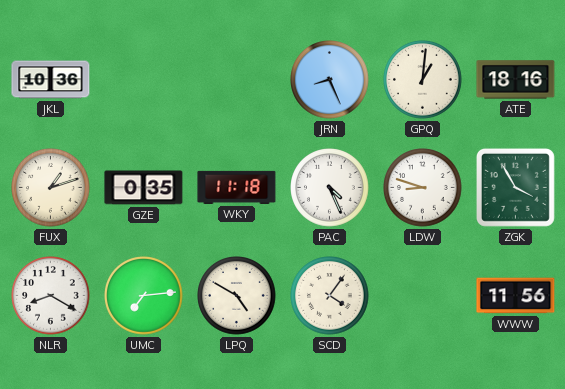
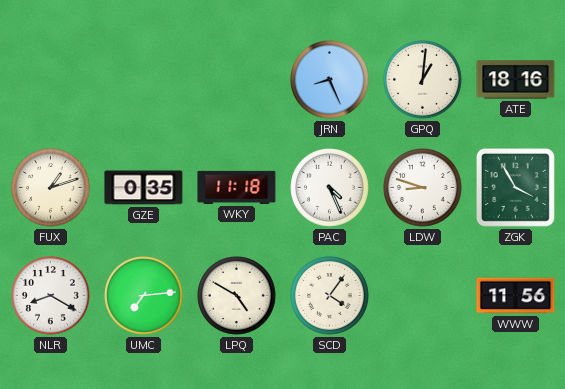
JKL: 10:36 -> none (51, 80)
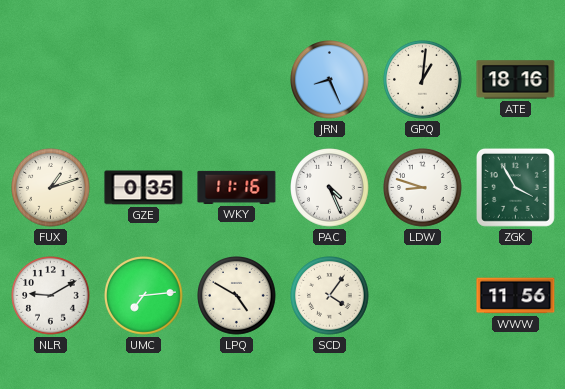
WKY: 11:18 -> 11:16 (237, 187)
NLR: 8:20 -> 9:10 (51, 296)
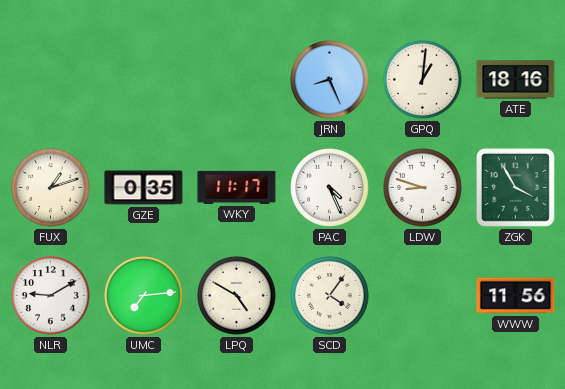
WKY: 11:16 -> 11:17 (237, 187)
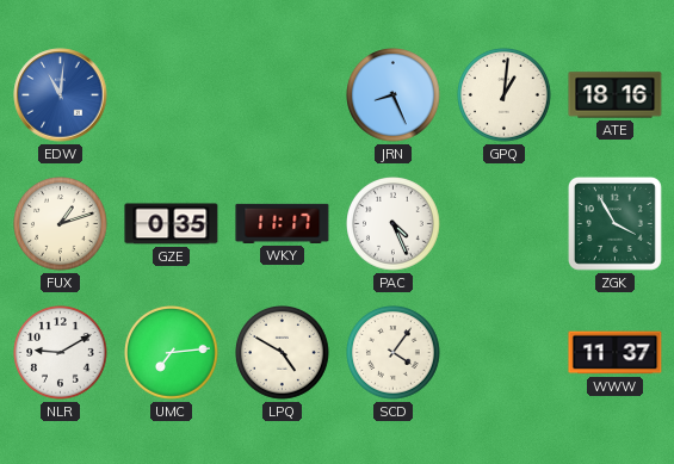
EDW: none -> 11:01 (61, 95)
LDW: 8:48 -> none (423, 188)
WWW: 11:56 -> 11:37 (616, 353)
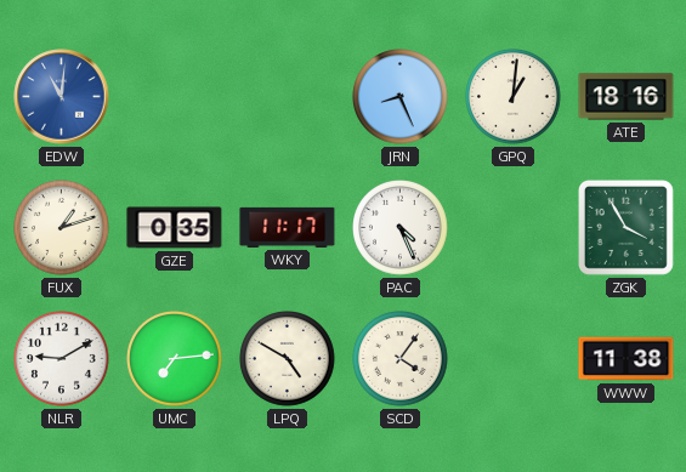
WWW: 11:37 -> 11:38 (627, 359)
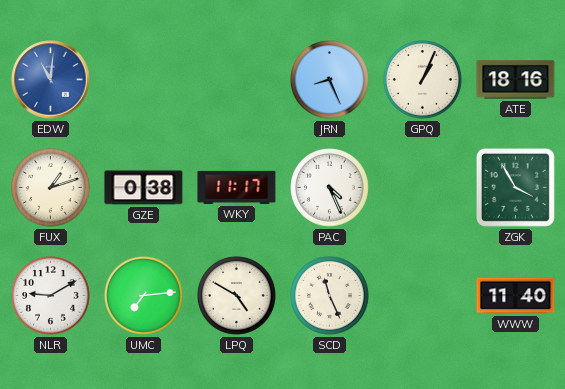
GPQ: 1:01 -> 1:04 (423, 80)
GZE: 0:35 -> 0:38 (144, 188)
SCD: 4:06 -> 11:26 (330, 296)
WWW: 11:38 -> 11:40 (516, 296)
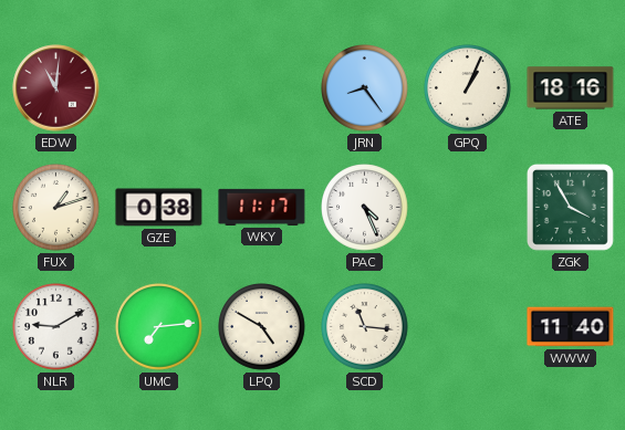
EDW dial: blue -> burgundy (56, 88)
JRN: 8:26 -> 8:24 (365, 88)
SCD: 11:26 -> 11:16 (365, 327)
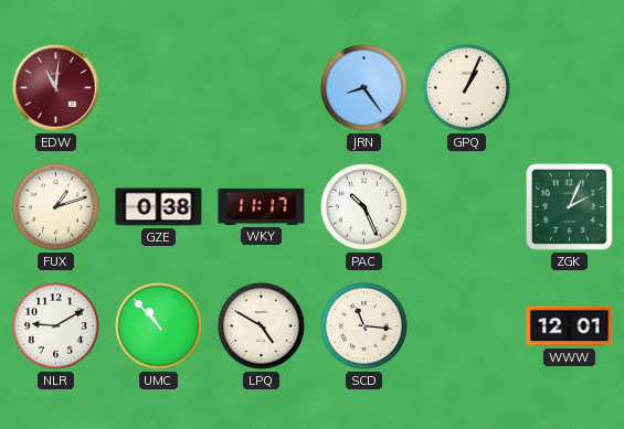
ATE: 18:16 -> none (571, 88)
PAC: 4:26 -> 10:26 (364, 207)
ZGK: 3:55 -> 2:04 (569, 206)
UMC: 7:14 -> 10:53 (159, 326)
WWW: 11:40 -> 12:01 (570, 326)
